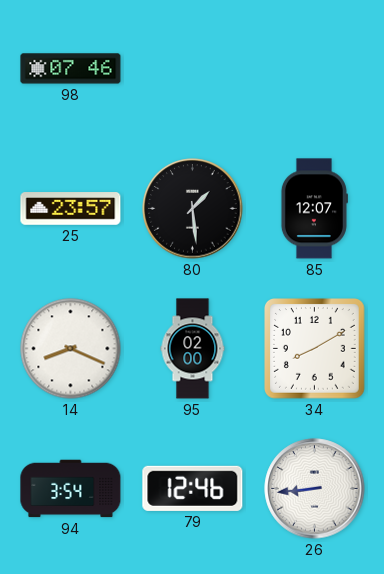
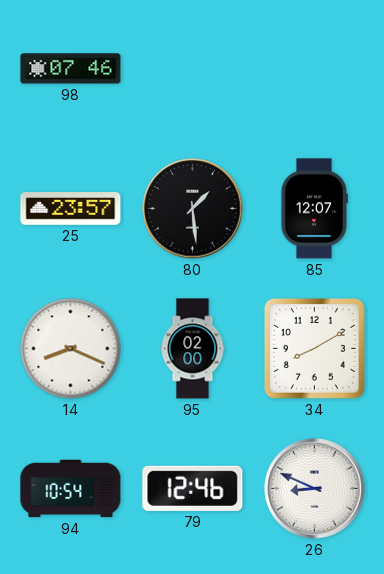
94: 3:54 -> 10:54 (71, 489)
26: 8:44 -> 8:49 (315, 489)
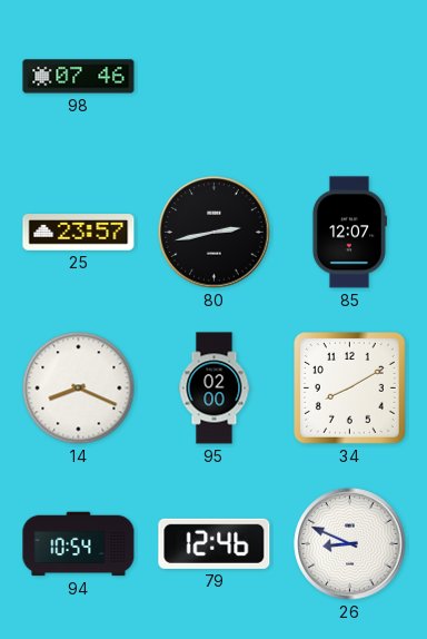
80: 1:29 -> 2:43 (215, 233)
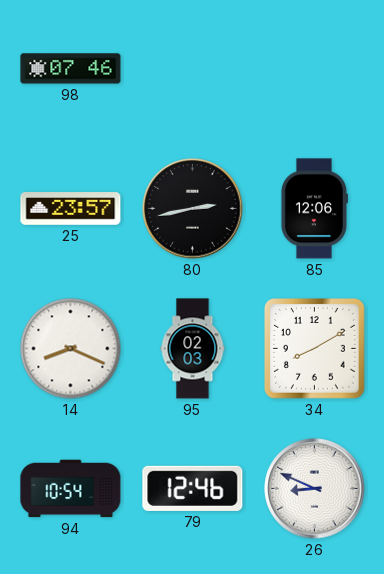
85: 12:07 -> 12:06 (314, 209)
95: 02:00 -> 02:03 (193, 349)
